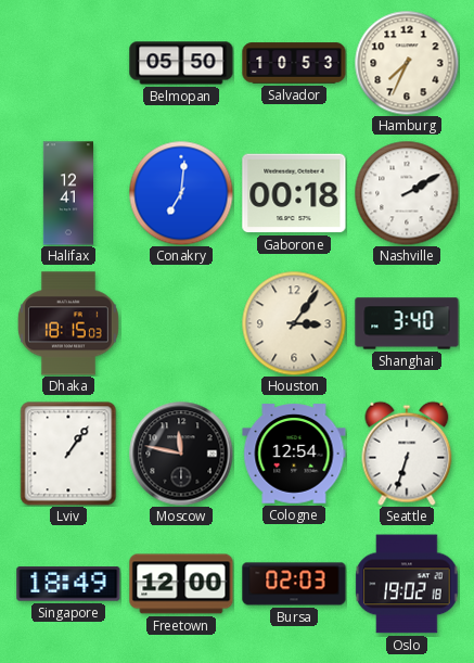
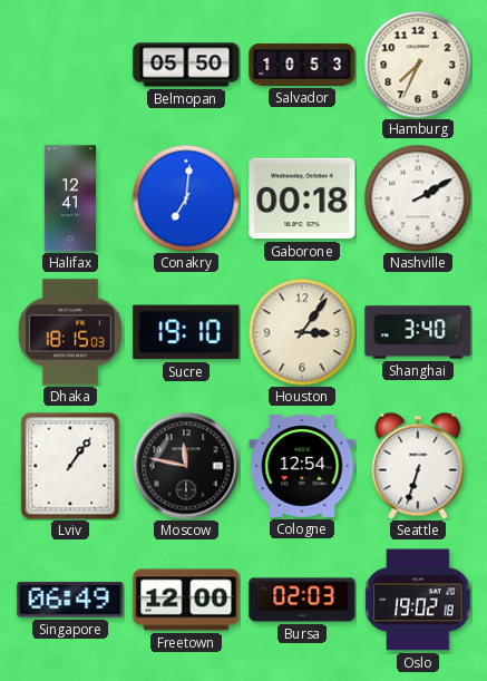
Sucre: none -> 19:10 (186, 332)
Singapore: 18:49 -> 06:49 (70, 600)
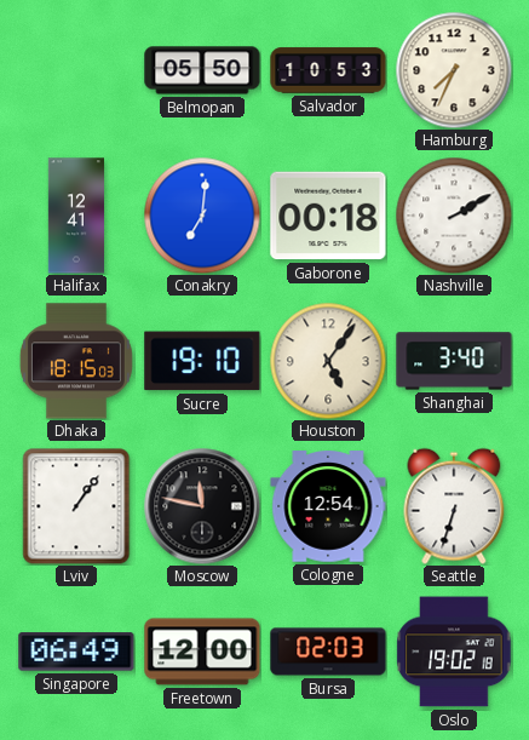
Houston: 3:06 -> 5:06 (328, 361)
